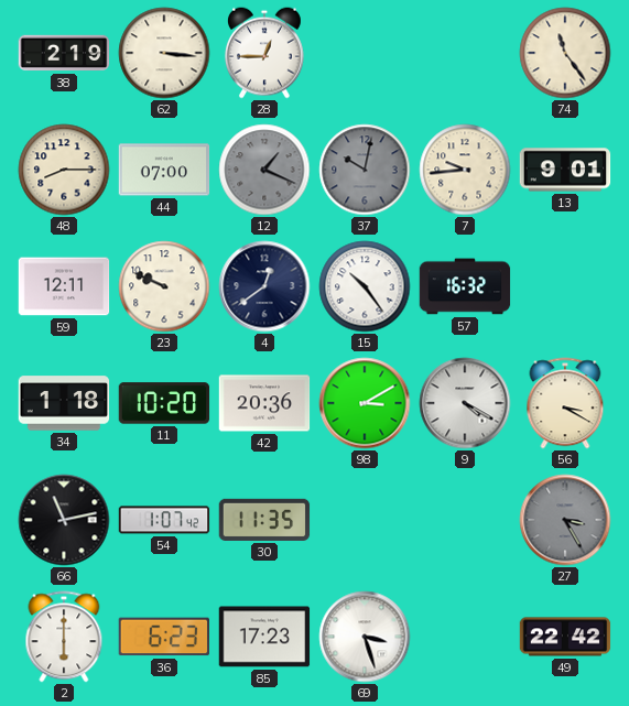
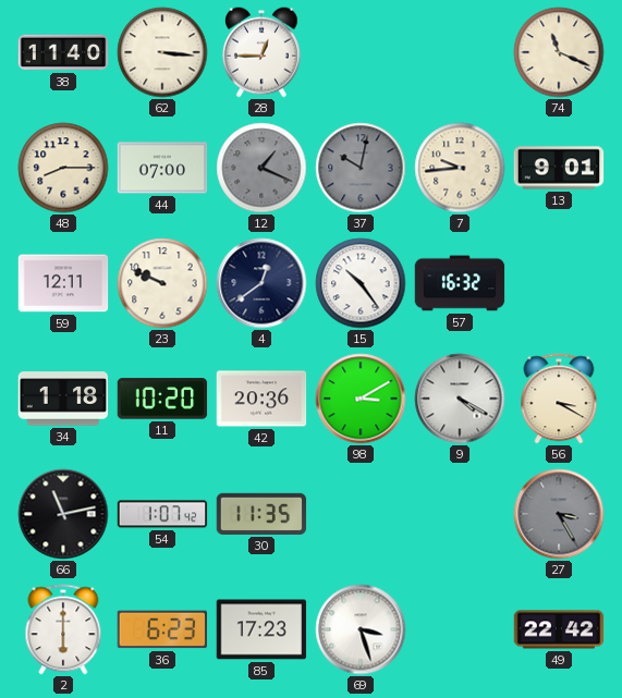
38: 2:19 -> 11:40 (63, 52)
74: 11:24 -> 11:19 (559, 52)
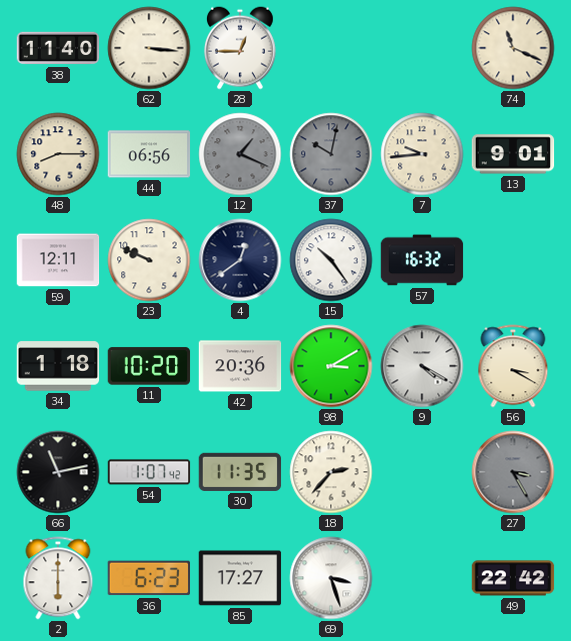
44: 07:00 -> 06:56 (149, 154)
18: none -> 2:37 (331, 472)
85: 17:23 -> 17:27 (240, 578)
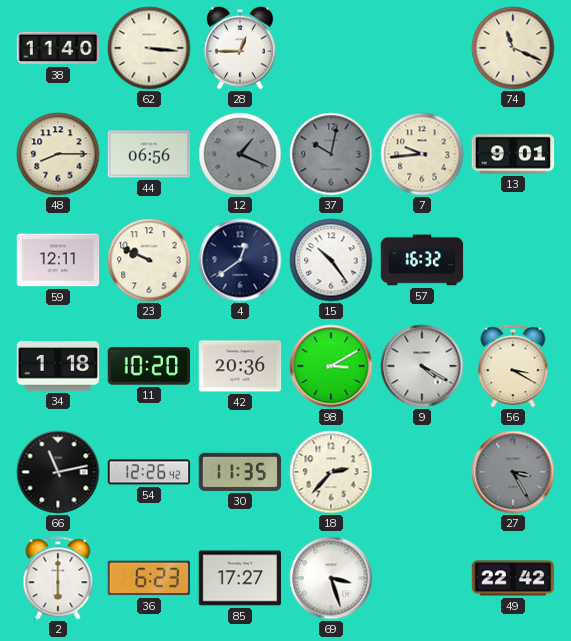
54: 1:07 -> 12:26 (149, 472)
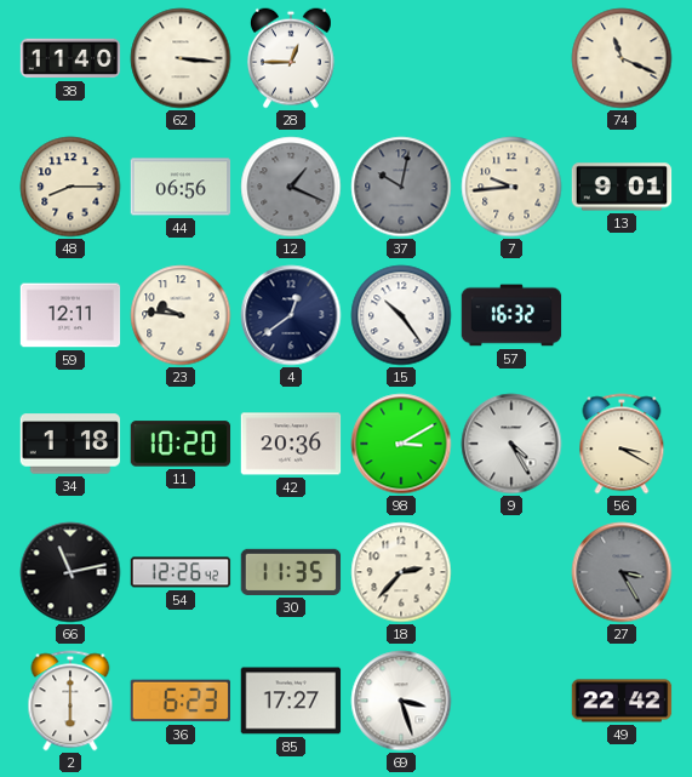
23: 9:49 -> 9:46 (181, 315)
9: 4:20 -> 4:25 (511, 444)
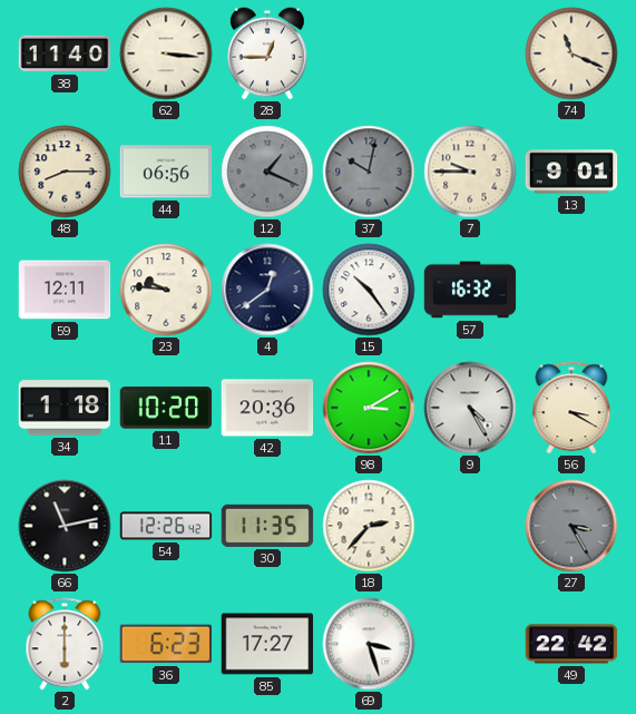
7: 9:44 -> 9:45 (470, 172)
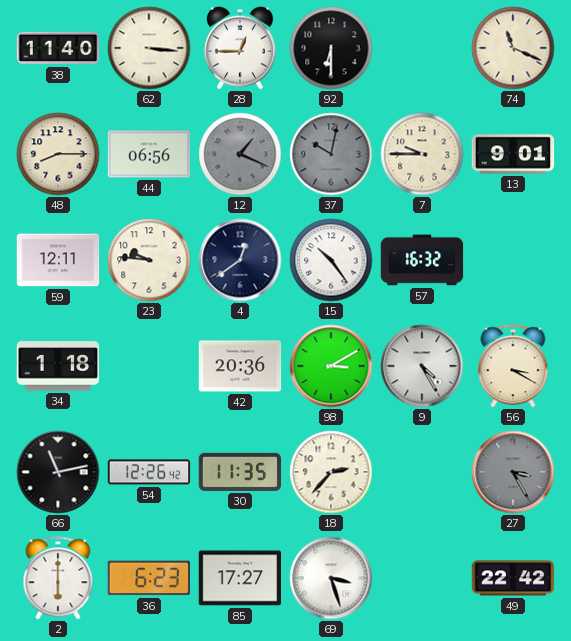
92: none -> 6:30 (331, 48)
11: 10:20 -> none (166, 408)
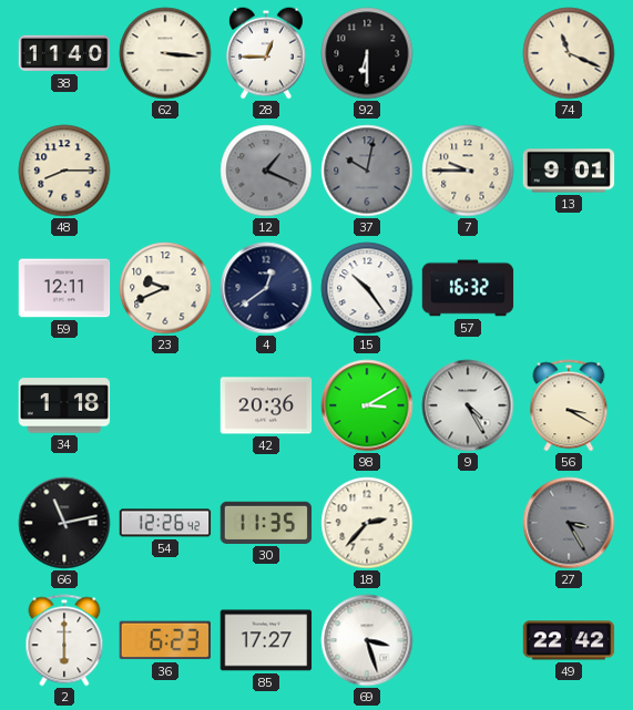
44: 06:56 -> none (149, 154)
23: 9:46 -> 9:41 (165, 288)
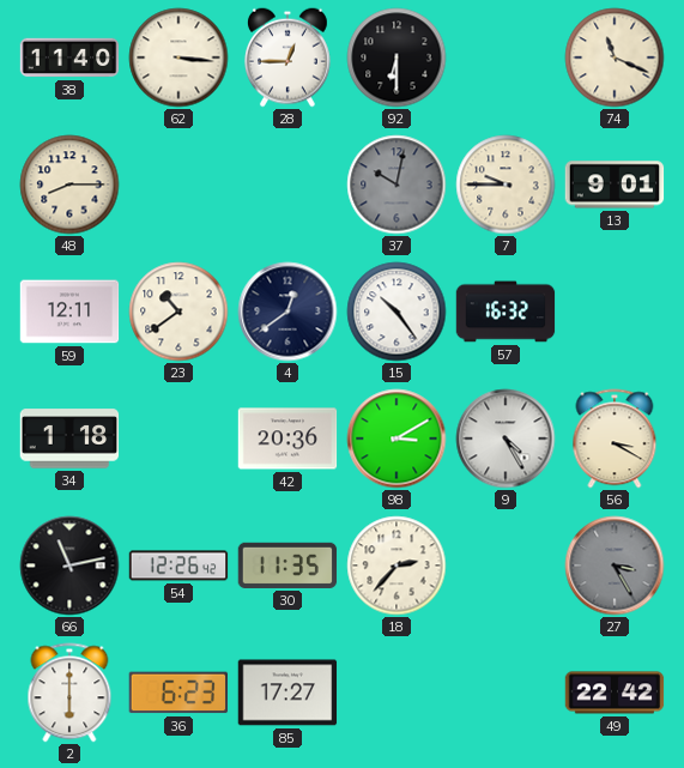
12: 1:19 -> none (266, 171)
23: 9:41 -> 10:39 (178, 312)
69: 3:27 -> none (367, 640)
